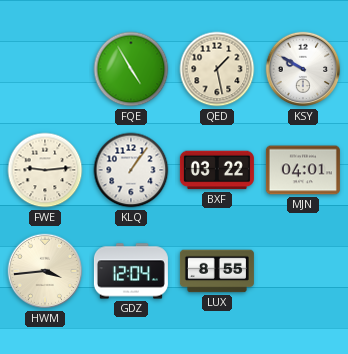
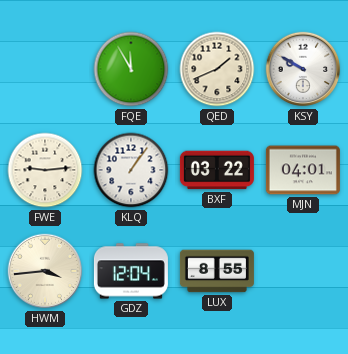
FQE: 4:55 -> 11:55 (131, 69)
QED: 1:28 -> 1:41 (217, 69)
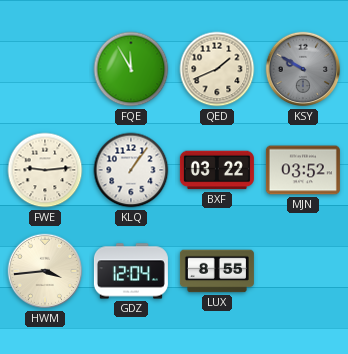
KSY dial: white -> grey (303, 69)
MJN: 04:01 -> 03:52 (303, 170)
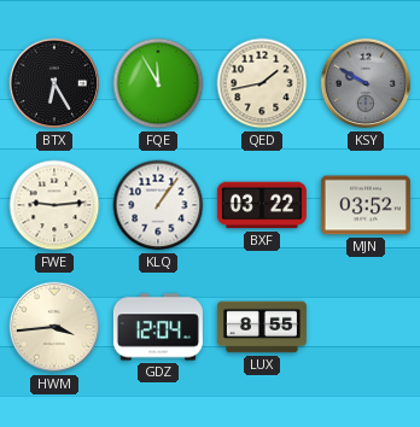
BTX: none -> 6:25 (54, 83)
QED: 1:41 -> 1:43 (262, 83)
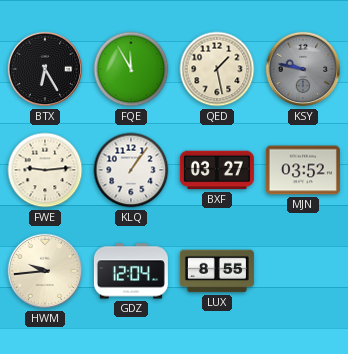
QED: 1:43 -> 1:28 (217, 69)
KSY: 9:50 -> 9:47 (303, 69)
BXF: 03:22 -> 03:27 (217, 170)
HWM: 3:44 -> 9:44 (45, 271)
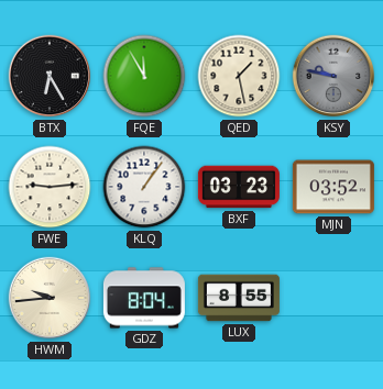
BXF: 03:27 -> 03:23 (239, 187)
GDZ: 12:04 -> 8:04 (144, 298)
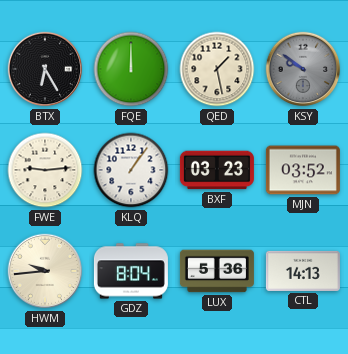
FQE: 11:55 -> 12:00 (131, 69)
KSY: 9:47 -> 9:51 (303, 69)
LUX: 8:55 -> 5:36 (217, 271)
CTL: none -> 14:13 (303, 271)
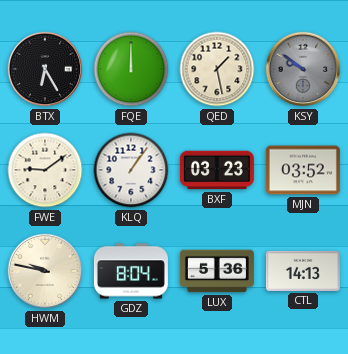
FWE: 9:14 -> 9:09 (45, 170)
HWM: 9:44 -> 9:47 (45, 271)
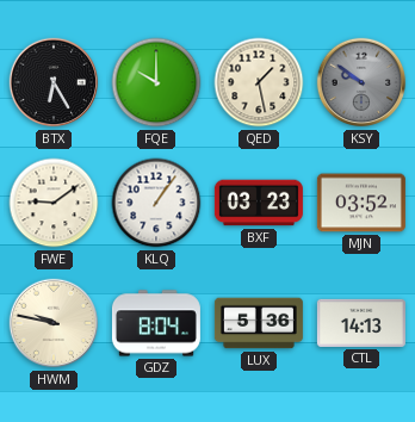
FQE: 12:00 -> 10:00 (156, 82)
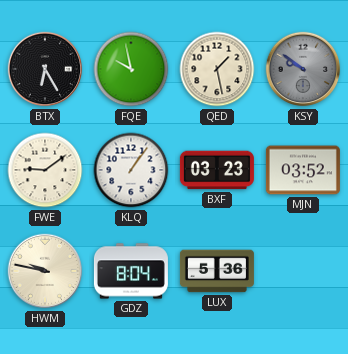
FQE: 10:00 -> 9:58 (131, 69)
CTL: 14:13 -> none (361, 323)
